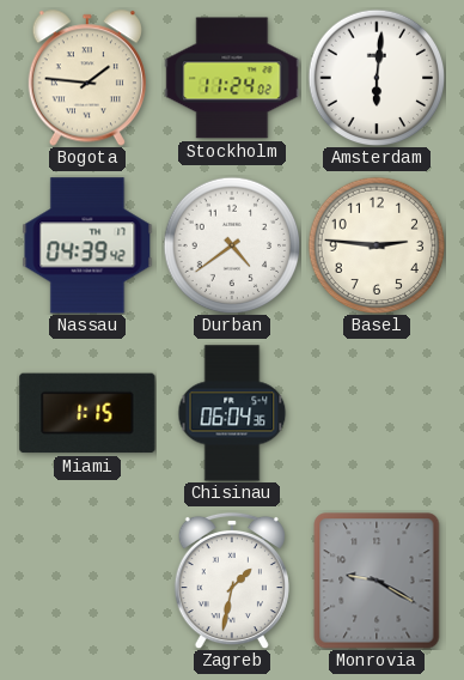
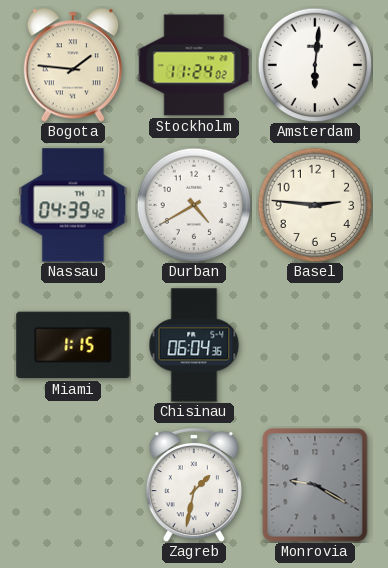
Durban: 4:39 -> 4:40 (194, 205)
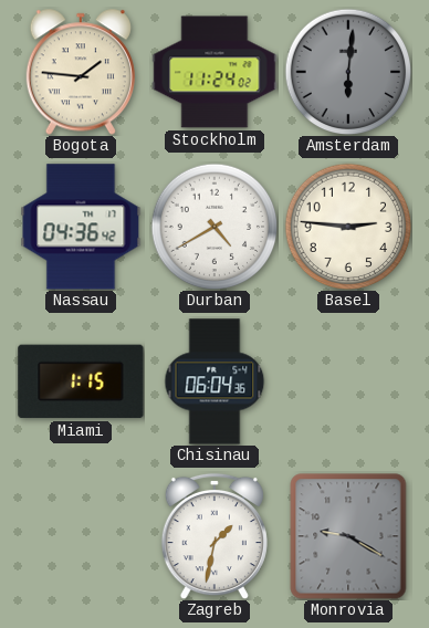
Amsterdam dial: white -> grey (348, 72)
Nassau: 04:39 -> 04:36 (81, 227)
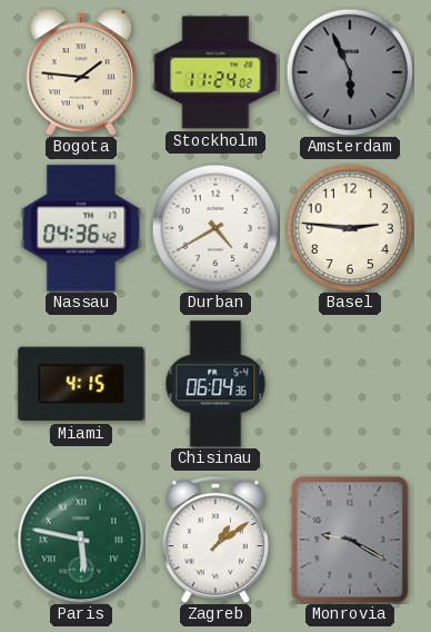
Amsterdam: 6:01 -> 5:56 (350, 72)
Miami: 1:15 -> 4:15 (81, 384)
Paris: none -> 5:47 (81, 540)
Zagreb: 1:32 -> 1:09 (215, 540)
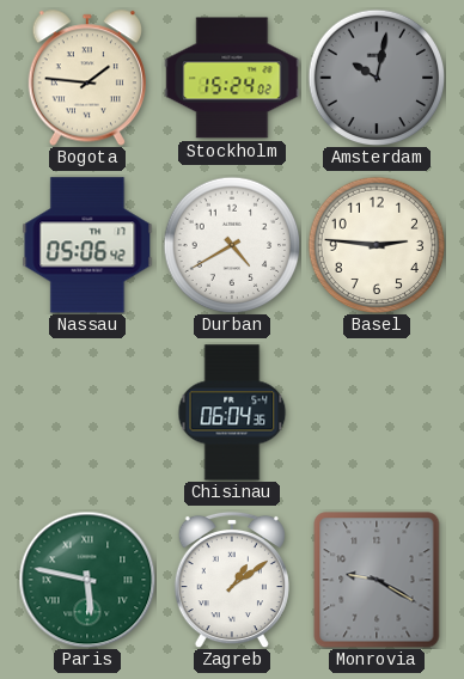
Stockholm: 11:24 -> 15:24 (232, 78)
Amsterdam: 5:56 -> 10:02 (377, 78)
Nassau: 04:36 -> 05:06 (87, 245)
Miami: 4:15 -> none (81, 384)
